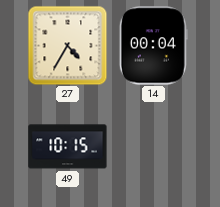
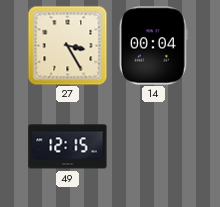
27: 4:35 -> 3:25 (67, 45)
49: 10:15 -> 12:15 (68, 147)
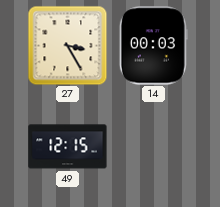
14: 00:04 -> 00:03 (153, 46)
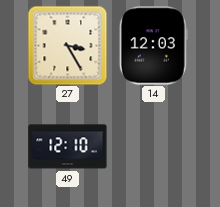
14: 00:03 -> 12:03 (153, 46)
49: 12:15 -> 12:10 (68, 147)
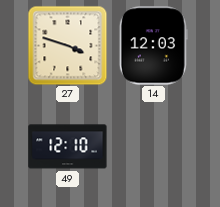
27: 3:25 -> 3:48 (67, 45)
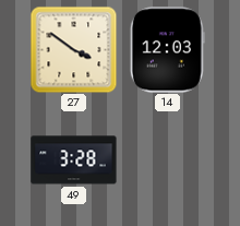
27: 3:48 -> 3:51 (73, 49)
49: 12:10 -> 3:28 (74, 160)
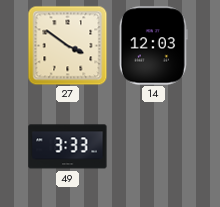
49: 3:28 -> 3:33 (68, 147)
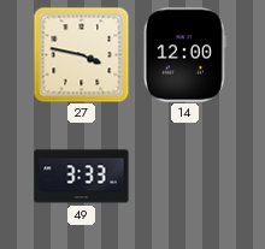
27: 3:51 -> 3:47 (81, 54)
14: 12:03 -> 12:00 (184, 55)
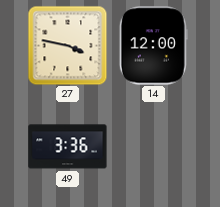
49: 3:33 -> 3:36 (68, 147)
